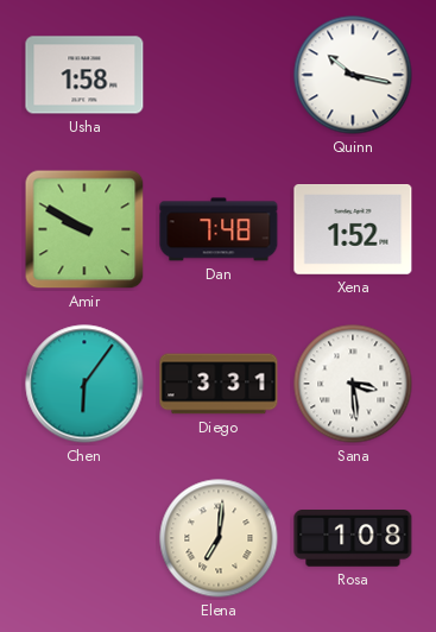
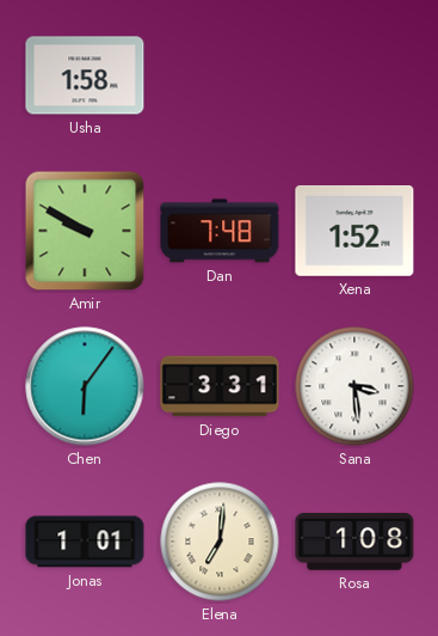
Quinn: 10:17 -> none (353, 75)
Jonas: none -> 1:01 (85, 542)
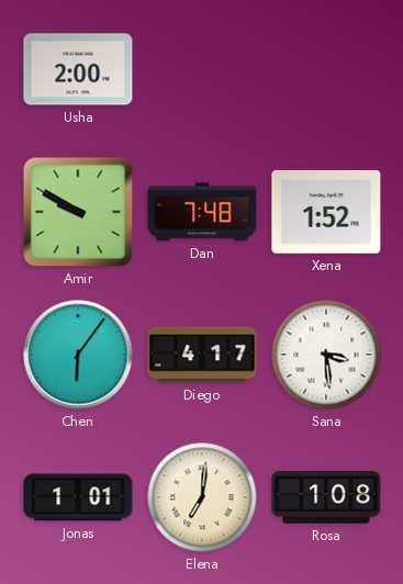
Usha: 1:58 -> 2:00 (78, 69)
Diego: 3:31 -> 4:17 (202, 355)
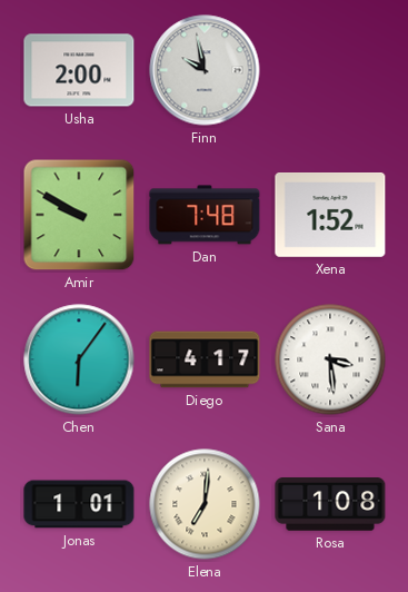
Finn: none -> 9:58 (205, 70)
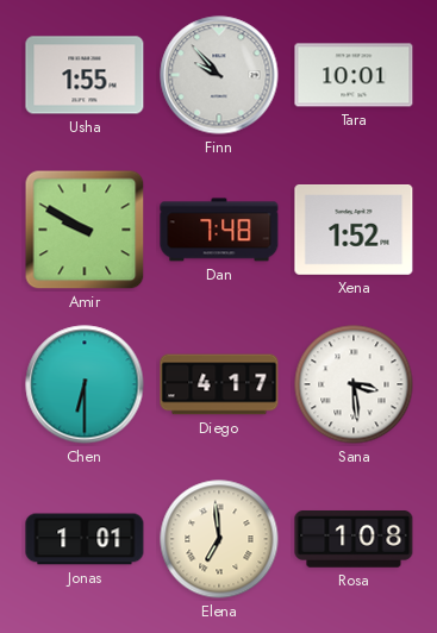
Usha: 2:00 -> 1:55 (85, 75)
Finn: 9:58 -> 9:53 (219, 75)
Tara: none -> 10:01 (354, 75)
Chen: 6:06 -> 6:30 (85, 384)
Elena: 7:01 -> 6:59 (219, 539)
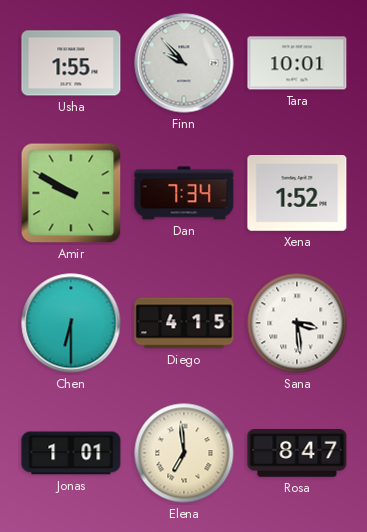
Dan: 7:48 -> 7:34 (184, 193)
Diego: 4:17 -> 4:15 (184, 323)
Rosa: 1:08 -> 8:47 (297, 454)
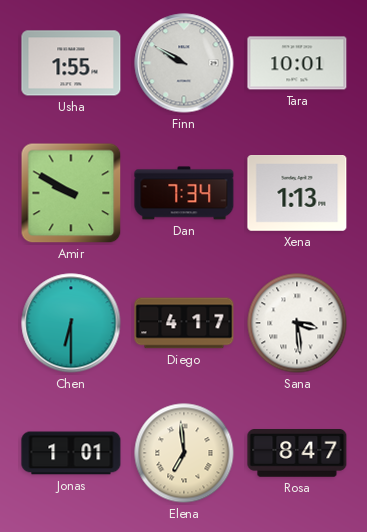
Finn: 9:53 -> 9:50 (184, 63)
Xena: 1:52 -> 1:13 (297, 194)
Diego: 4:15 -> 4:17 (184, 323)
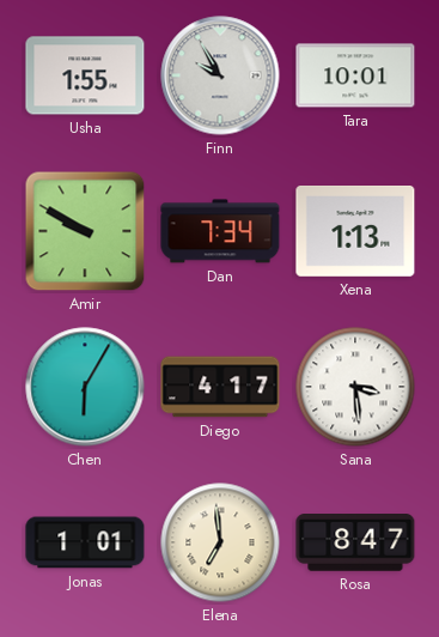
Finn: 9:50 -> 9:55 (220, 75)
Chen: 6:30 -> 6:05 (85, 387)
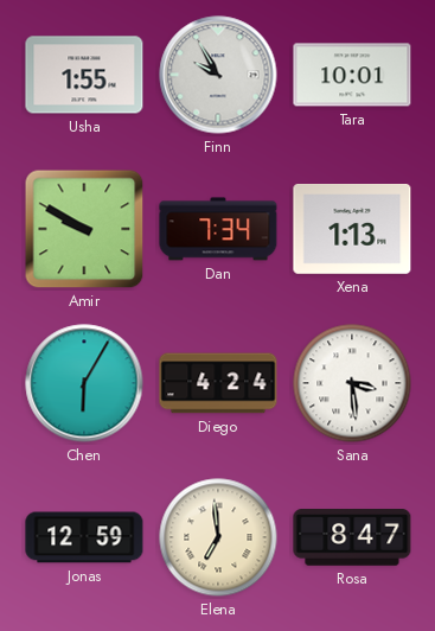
Diego: 4:17 -> 4:24 (218, 383)
Jonas: 1:01 -> 12:59 (84, 537)
